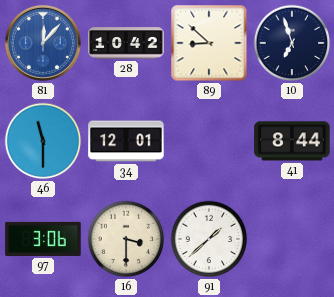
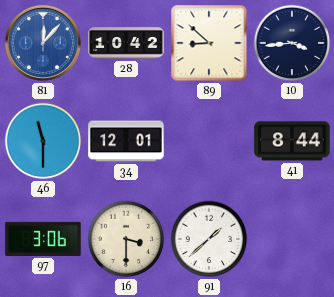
10: 6:57 -> 3:44 (292, 43)
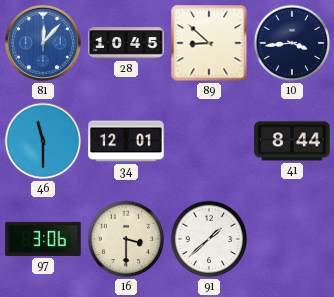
28: 10:42 -> 10:45 (126, 43)
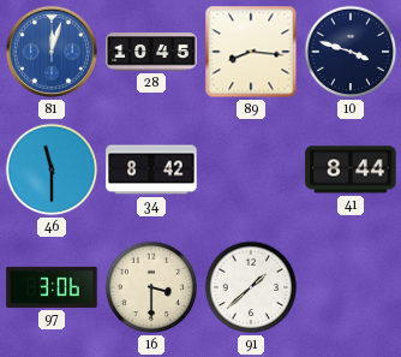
81: 12:07 -> 12:03 (52, 52)
89: 8:52 -> 8:16 (251, 52)
10: 3:44 -> 3:48 (351, 52)
34: 12:01 -> 8:42 (151, 169)
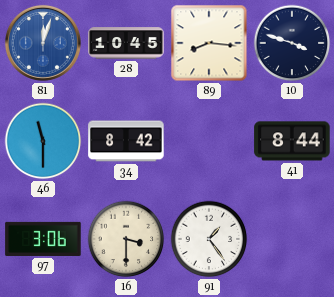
91: 1:38 -> 1:24 (209, 239)
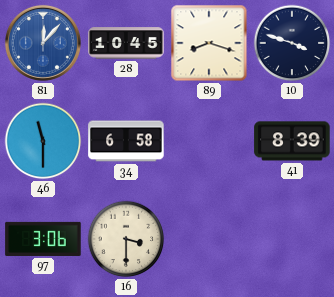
81: 12:03 -> 12:07 (43, 43)
89: 8:16 -> 8:18 (209, 43)
34: 8:42 -> 6:58 (126, 141)
41: 8:44 -> 8:39 (292, 141)
91: 1:24 -> none (209, 239)
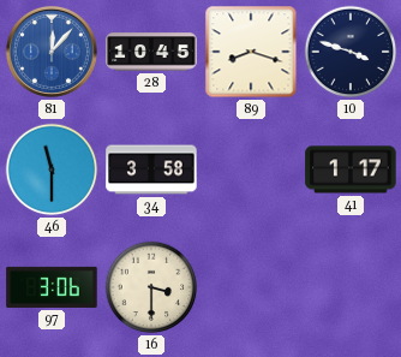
34: 6:58 -> 3:58 (151, 169)
41: 8:39 -> 1:17 (351, 169)
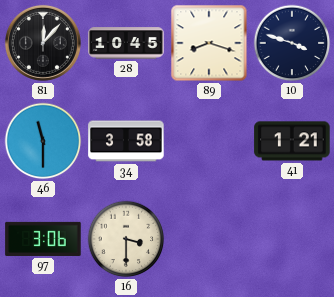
81 dial: blue -> black (43, 43)
41: 1:17 -> 1:21 (292, 141)
